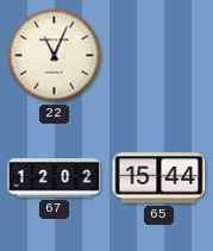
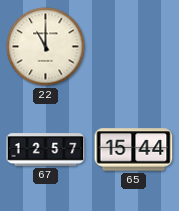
22: 11:04 -> 11:00 (46, 47)
67: 12:02 -> 12:57 (46, 150)
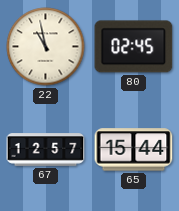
22: 11:00 -> 10:58 (46, 47)
80: none -> 02:45 (134, 47)
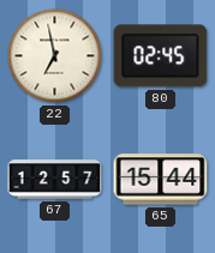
22: 10:58 -> 6:58 (55, 56)
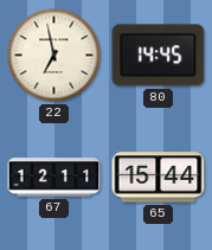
80: 02:45 -> 14:45 (159, 56)
67: 12:57 -> 12:11 (54, 178)
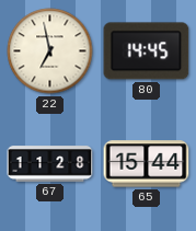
67: 12:11 -> 11:28 (50, 164)
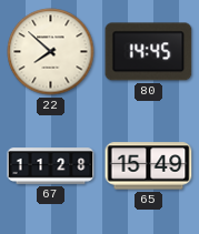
22: 6:58 -> 7:52 (51, 52)
65: 15:44 -> 15:49 (149, 166)
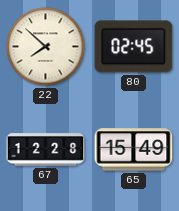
80: 14:45 -> 02:45 (134, 47)
67: 11:28 -> 12:28 (46, 150)
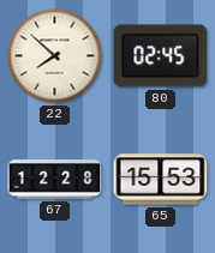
65: 15:49 -> 15:53 (161, 180)
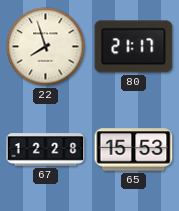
22: 7:52 -> 7:57 (46, 47)
80: 02:45 -> 21:17 (134, 47)
